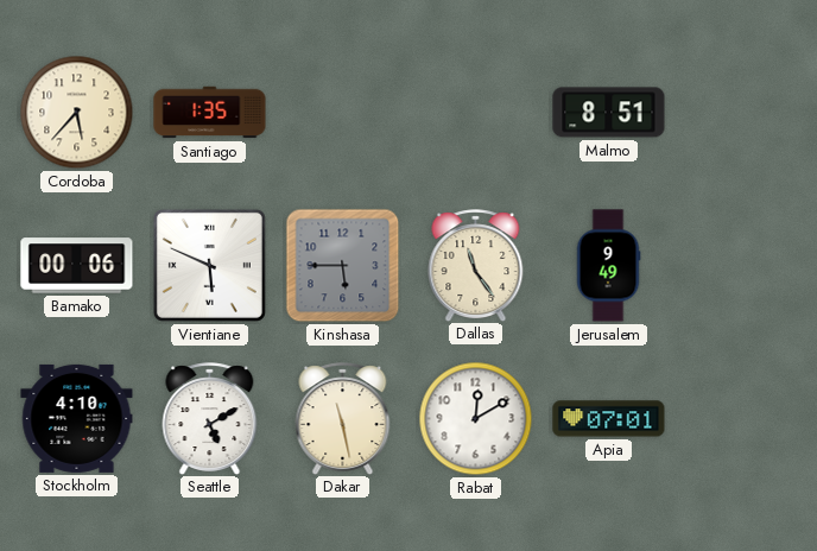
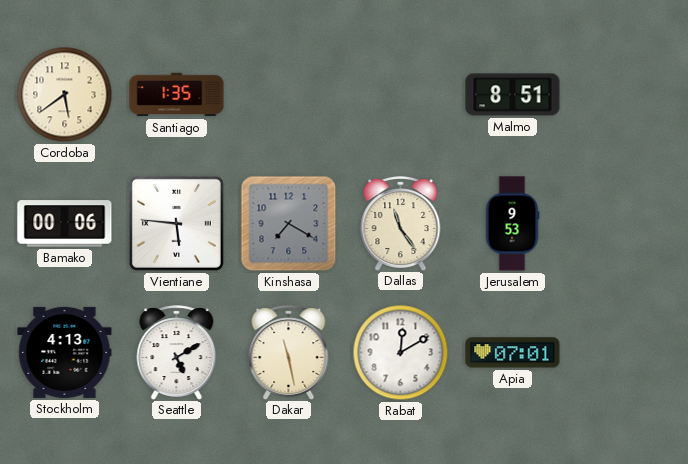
Cordoba: 5:37 -> 5:39 (65, 95)
Vientiane: 5:49 -> 5:46 (176, 223)
Kinshasa: 5:45 -> 7:20 (289, 224)
Jerusalem: 9:49 -> 9:53 (512, 224)
Stockholm: 4:10 -> 4:13 (65, 352)
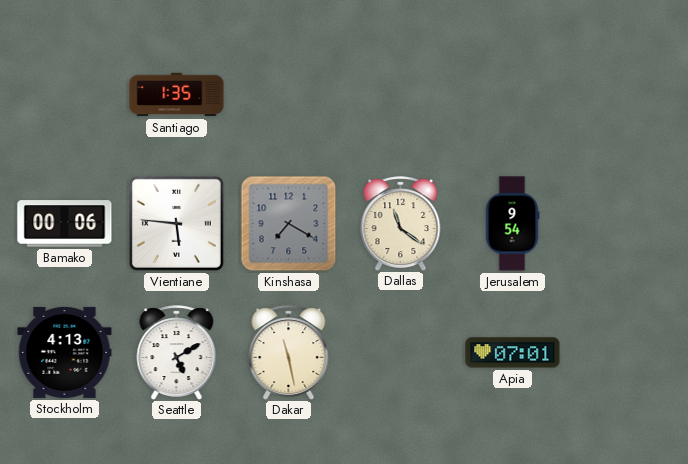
Cordoba: 5:39 -> none (65, 95)
Malmo: 8:51 -> none (513, 95)
Dallas: 11:24 -> 11:21 (401, 223)
Jerusalem: 9:53 -> 9:54 (512, 224)
Rabat: 12:10 -> none (401, 353)
